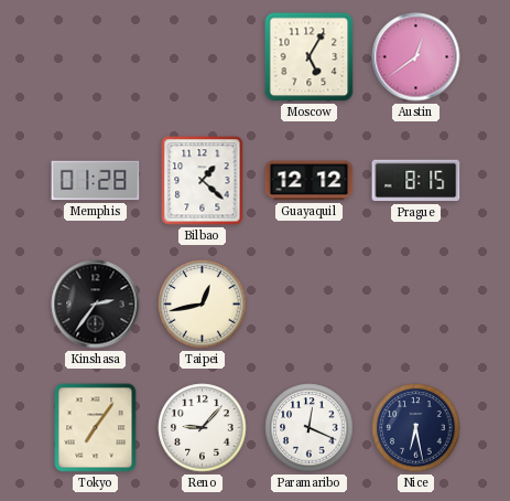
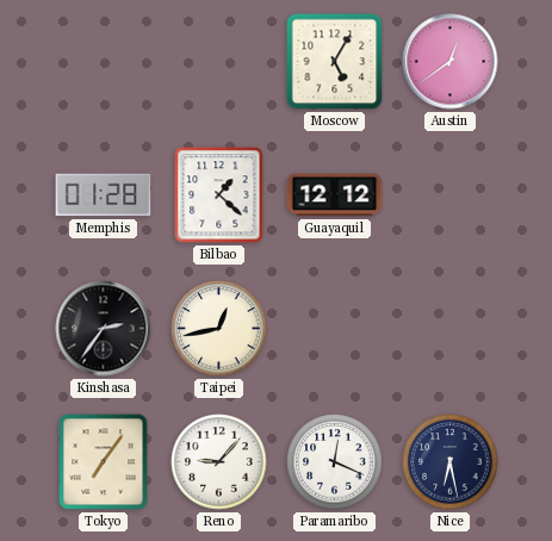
Prague: 8:15 -> none (416, 181)
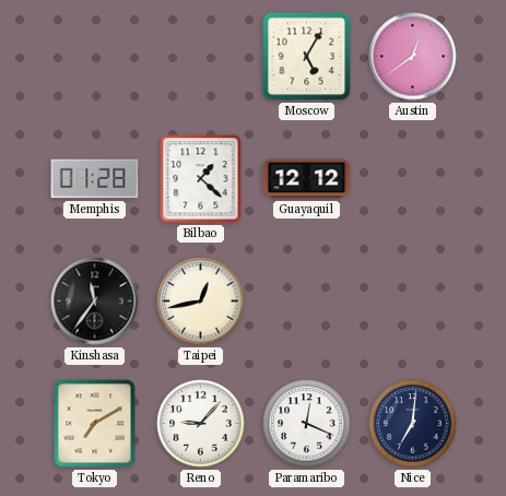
Kinshasa: 2:36 -> 11:36 (95, 302)
Tokyo: 7:06 -> 7:10 (95, 424)
Nice: 6:28 -> 7:01 (413, 424)
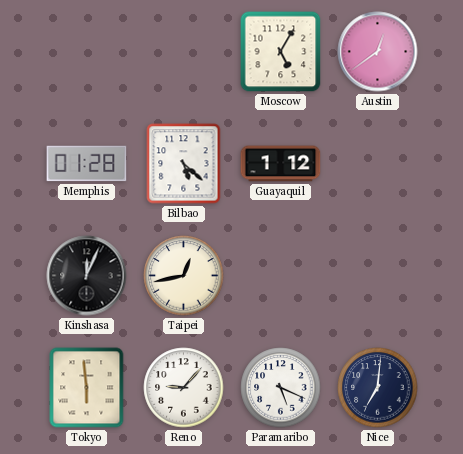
Bilbao: 1:22 -> 5:22 (184, 164)
Guayaquil: 12:12 -> 1:12 (281, 164)
Kinshasa: 11:36 -> 12:04 (87, 276)
Tokyo: 7:10 -> 5:59 (87, 388)
Paramaribo: 12:19 -> 5:19 (281, 388)
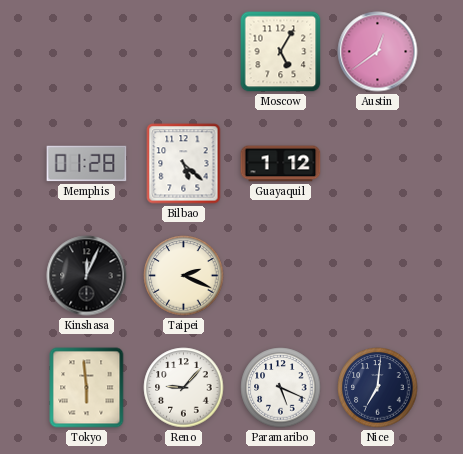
Taipei: 12:43 -> 2:19 (184, 276)
